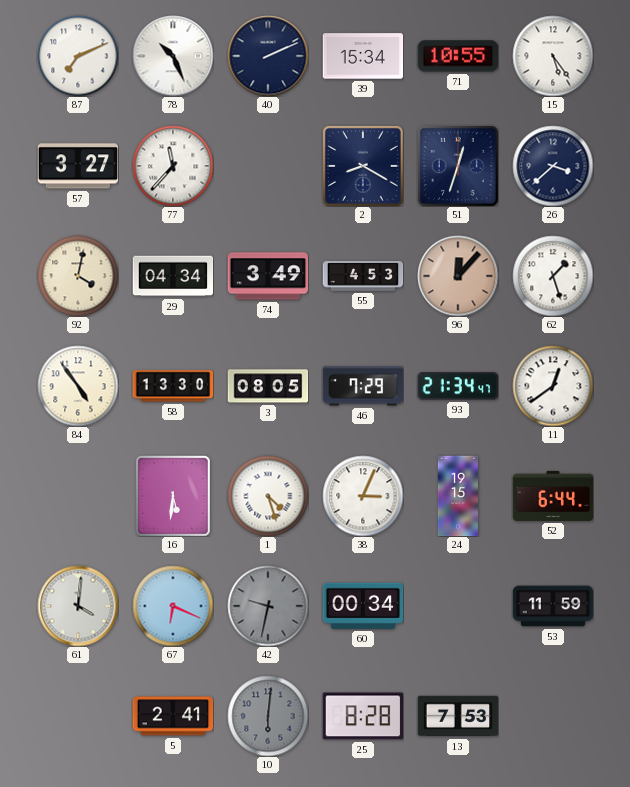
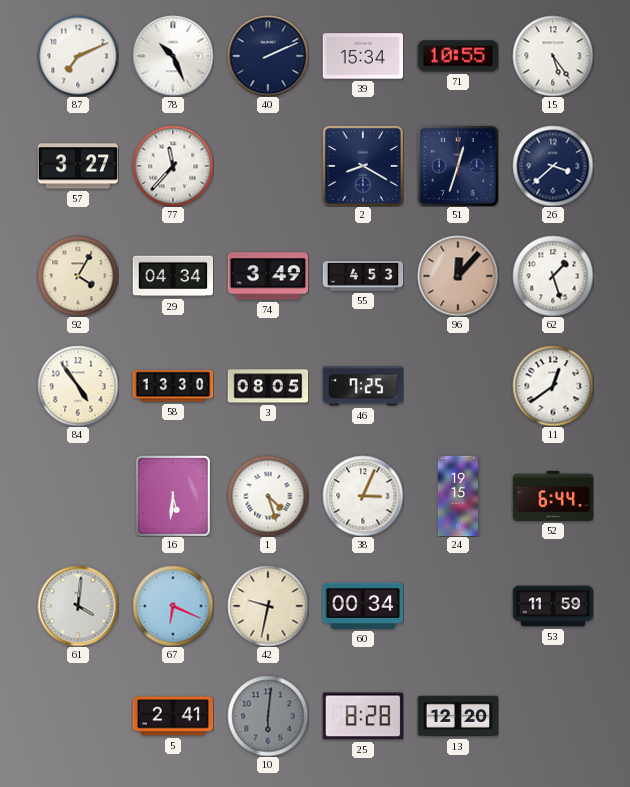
92: 4:02 -> 4:05 (78, 276)
46: 7:29 -> 7:25 (363, 386)
93: 21:34 -> none (457, 386)
42 dial: grey -> cream (268, 606)
13: 7:53 -> 12:20 (458, 716)
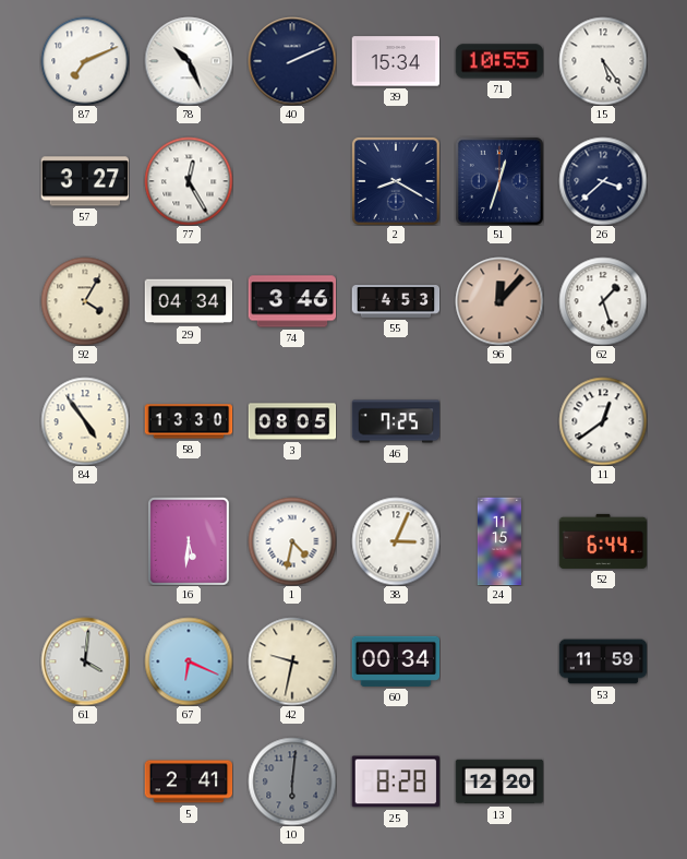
77: 11:37 -> 12:25 (189, 181)
74: 3:49 -> 3:46 (292, 301)
1: 4:27 -> 4:32 (292, 541)
24: 19:15 -> 11:15 (498, 541)
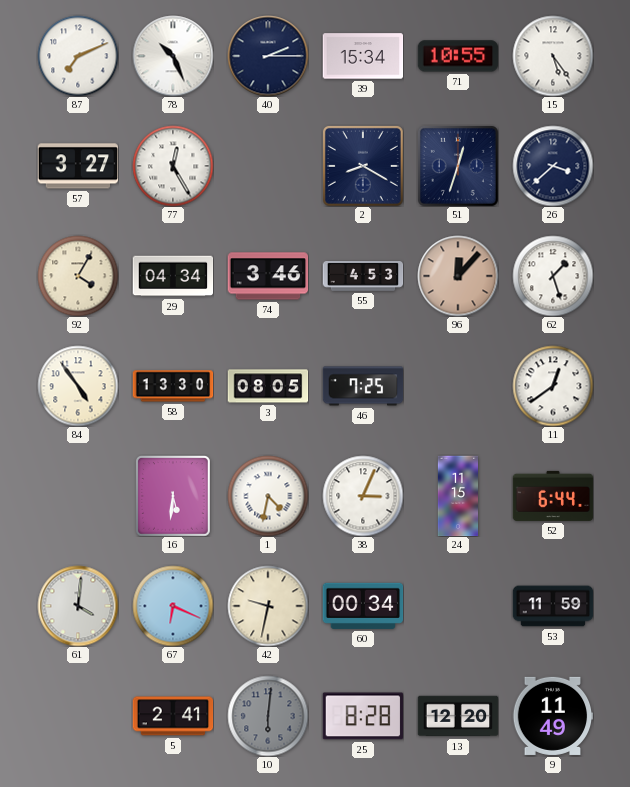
40: 2:11 -> 2:15 (268, 56)
9: none -> 11:49 (553, 716)
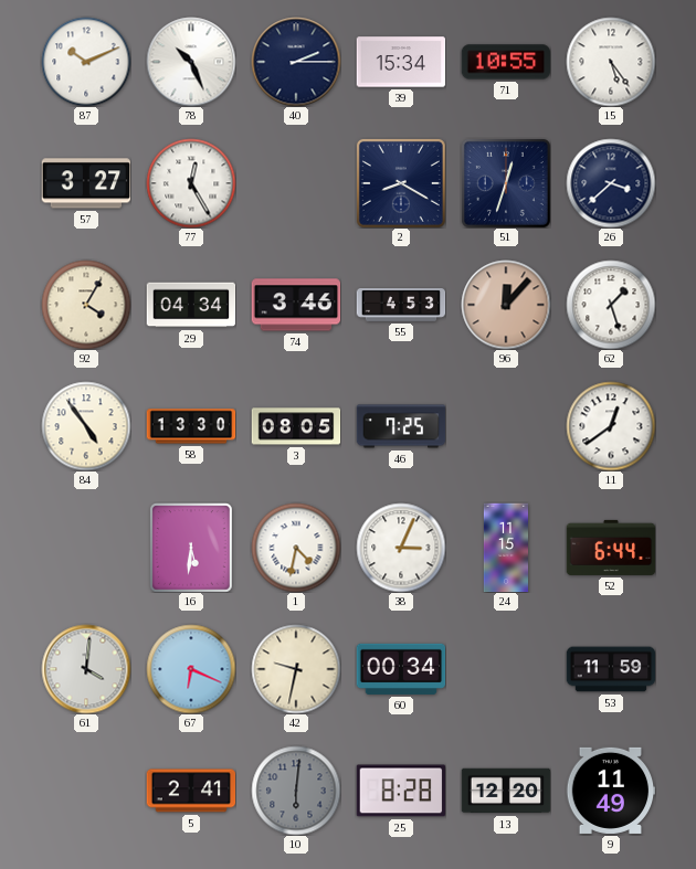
87: 7:11 -> 10:11 (86, 62)
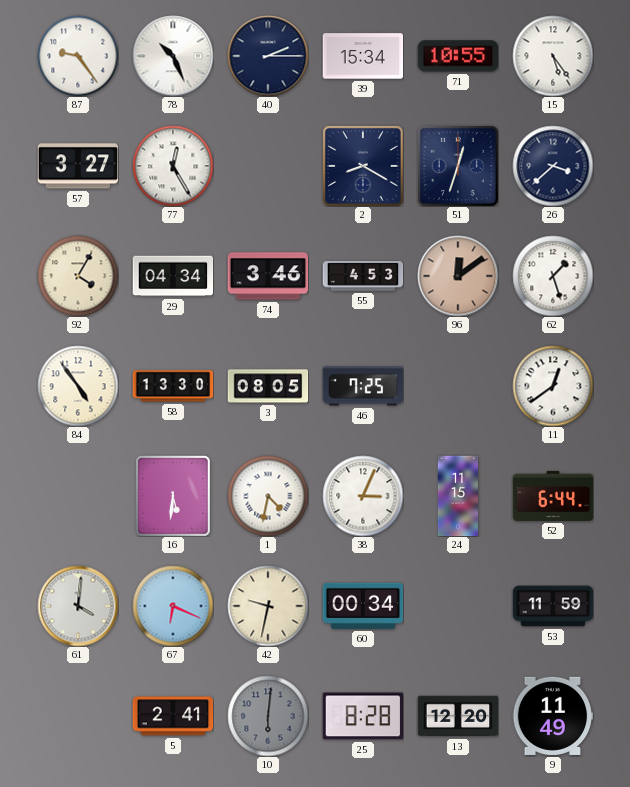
87: 10:11 -> 9:24 (78, 56)
96: 12:07 -> 12:09 (458, 276)
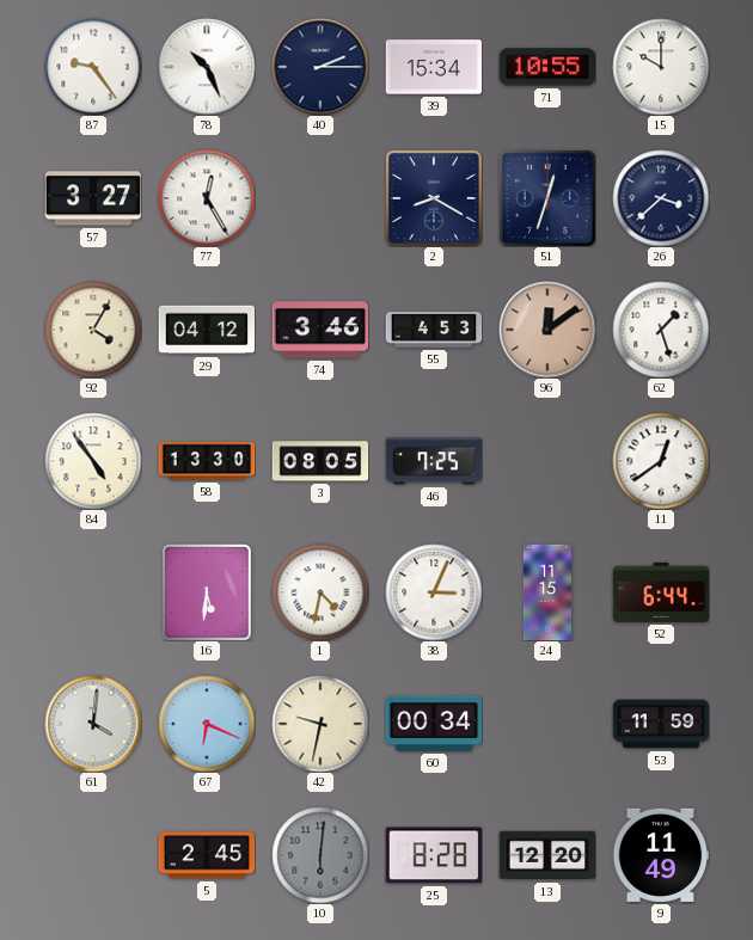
15: 5:24 -> 10:00 (661, 67)
29: 04:34 -> 04:12 (207, 330)
5: 2:41 -> 2:45 (207, 855)
